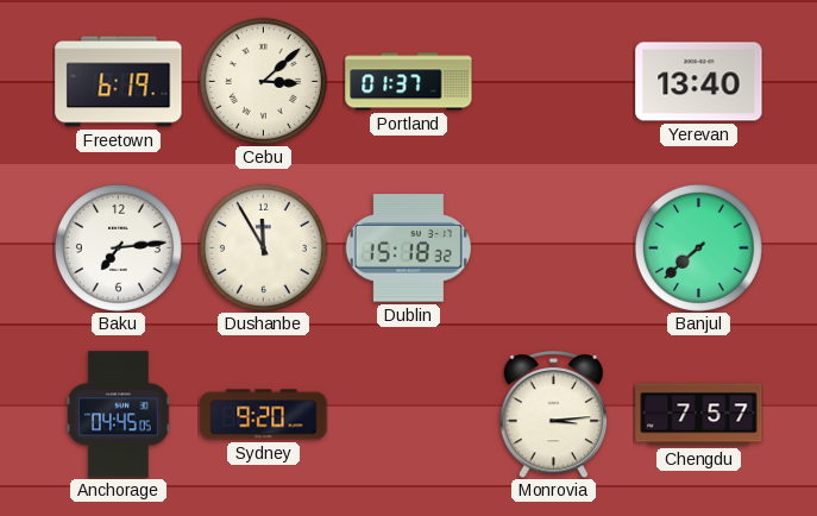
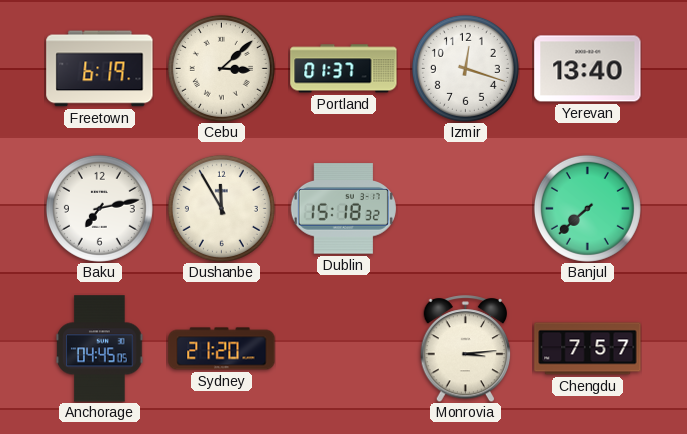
Izmir: none -> 12:18 (465, 68)
Baku: 7:14 -> 7:13 (99, 208)
Sydney: 9:20 -> 21:20 (222, 349)
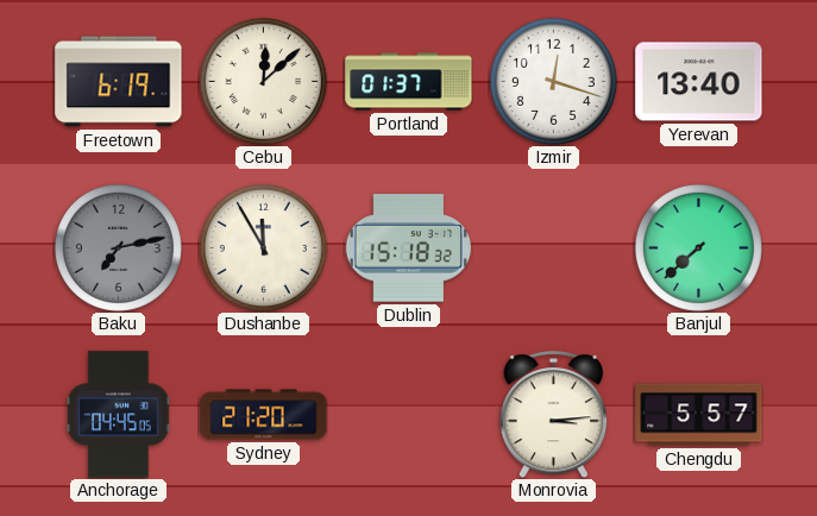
Cebu: 3:08 -> 12:08 (263, 81)
Baku dial: white -> grey (118, 247)
Chengdu: 7:57 -> 5:57 (699, 415)
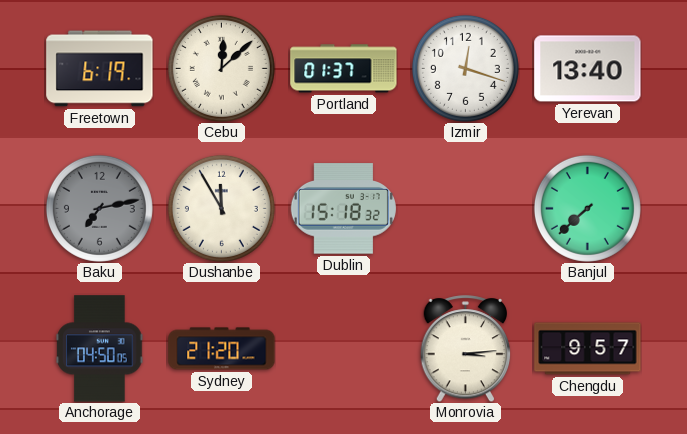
Anchorage: 04:45 -> 04:50 (100, 349)
Chengdu: 5:57 -> 9:57 (588, 349)
